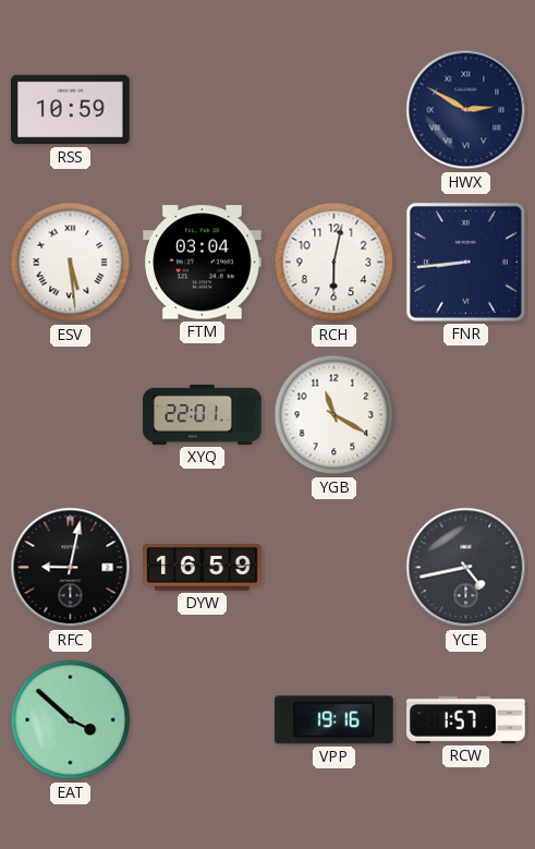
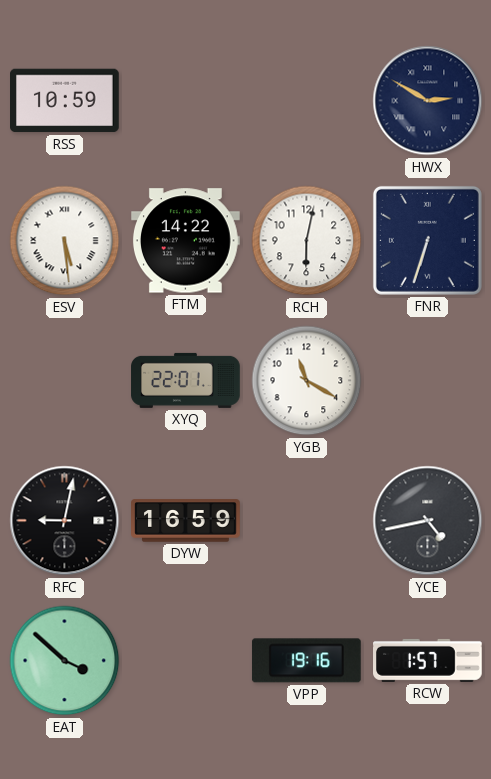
FTM: 03:04 -> 14:22 (186, 241)
FNR: 8:44 -> 6:33 (427, 240)
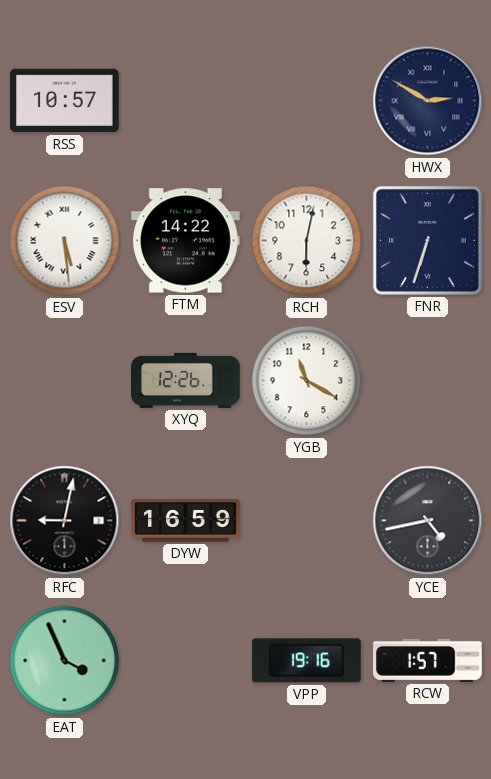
RSS: 10:59 -> 10:57 (65, 101)
XYQ: 22:01 -> 12:26 (186, 380)
EAT: 3:52 -> 3:56 (65, 661)
